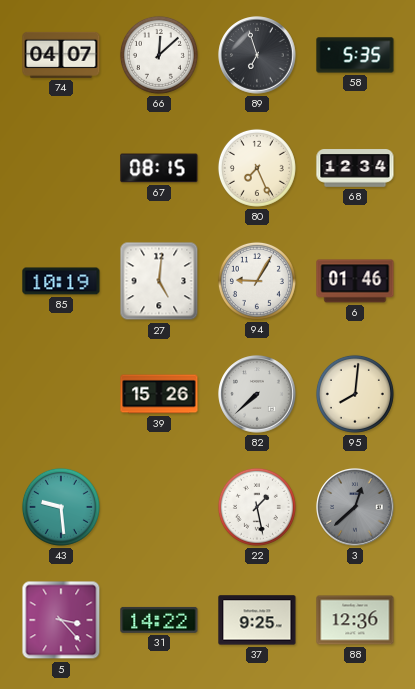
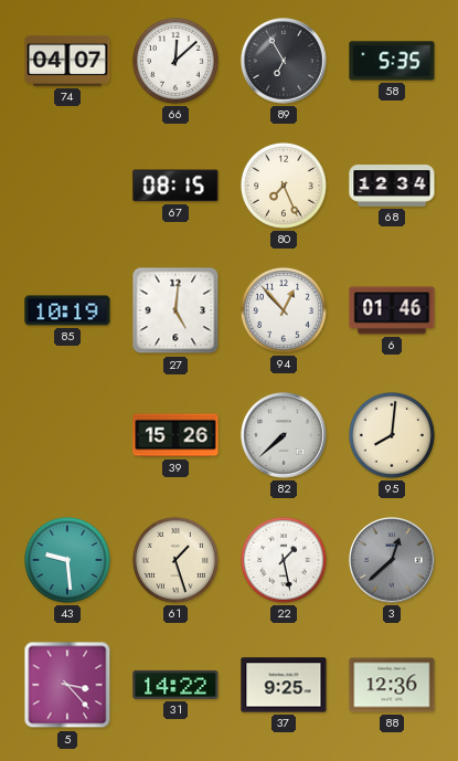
89: 6:57 -> 6:55 (284, 61)
94: 9:05 -> 12:53 (284, 310)
61: none -> 1:27 (175, 560)
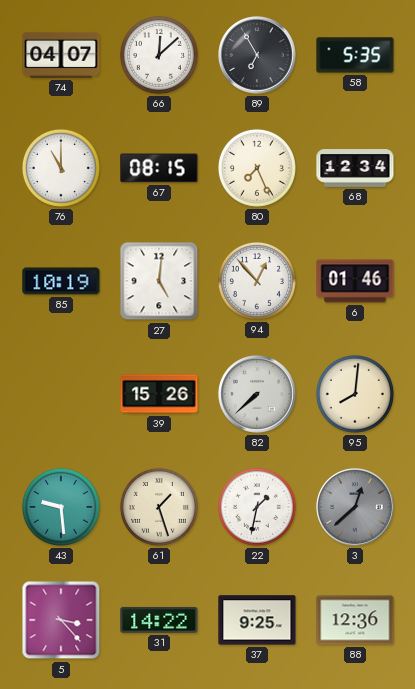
76: none -> 11:00 (61, 168)
22: 1:28 -> 1:32 (257, 507)
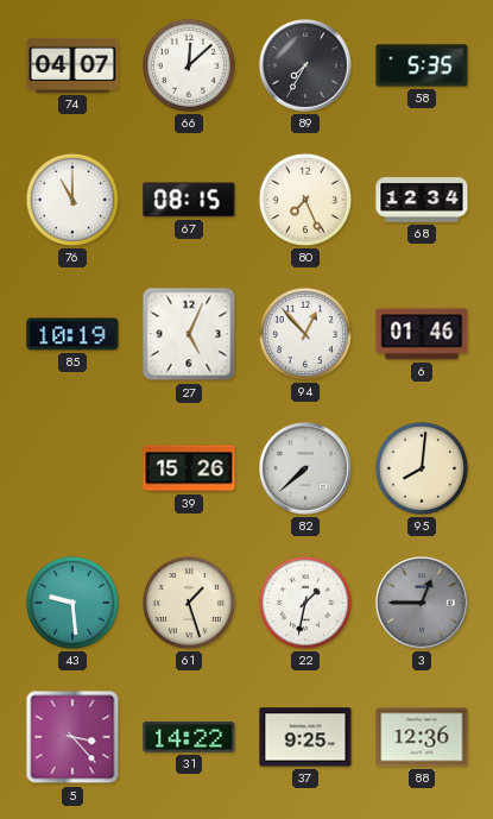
89: 6:55 -> 7:35 (305, 65)
27: 5:01 -> 5:04 (189, 334)
3: 12:38 -> 12:45 (422, 603)
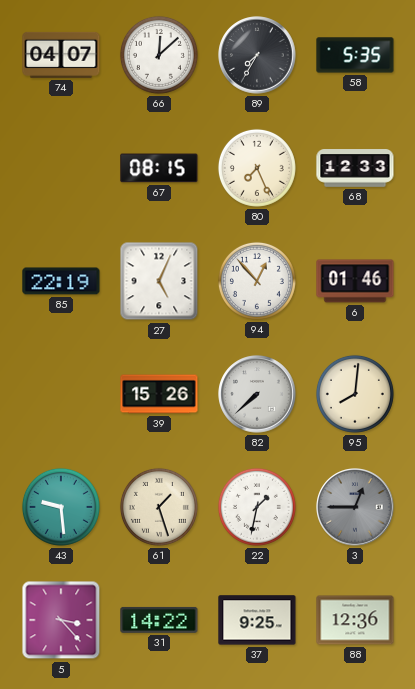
76: 11:00 -> none (72, 200)
68: 12:34 -> 12:33 (355, 168)
85: 10:19 -> 22:19 (61, 281)
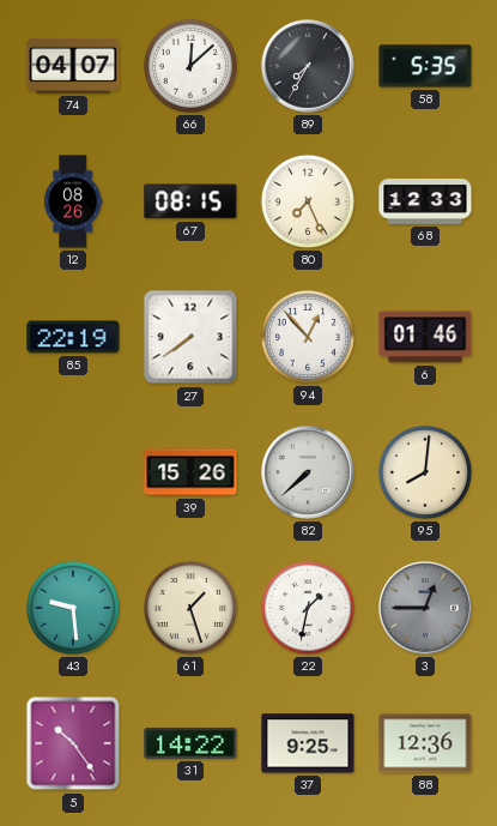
12: none -> 08:26 (74, 201)
27: 5:04 -> 7:39 (190, 337)
5: 3:23 -> 10:24 (73, 743)
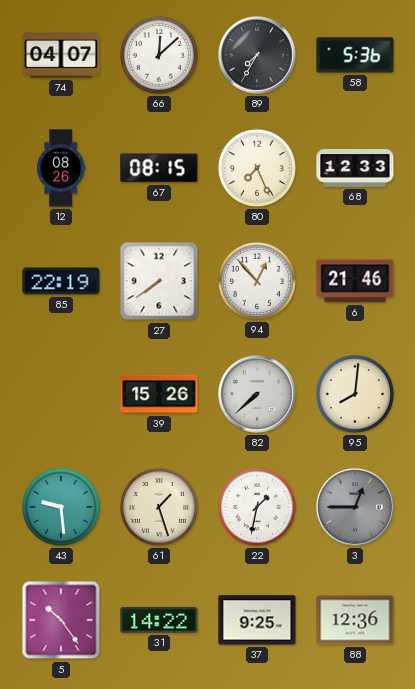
58: 5:35 -> 5:36 (355, 55)
6: 01:46 -> 21:46 (355, 281)
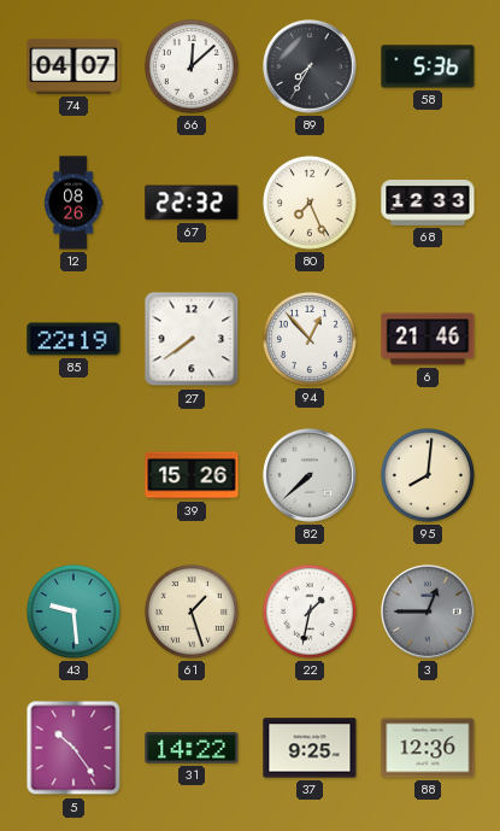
67: 08:15 -> 22:32 (192, 203)
